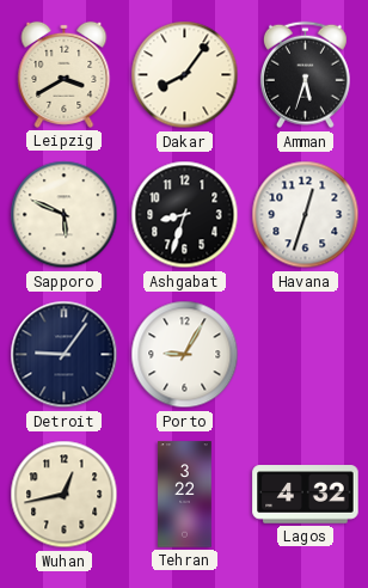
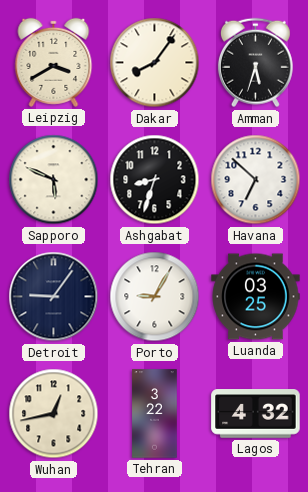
Havana: 12:33 -> 6:52 (256, 180)
Luanda: none -> 03:25 (256, 297)
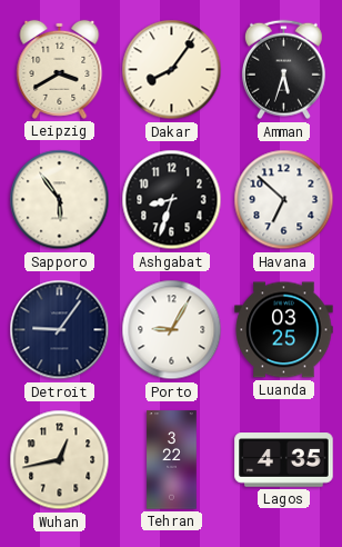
Sapporo: 5:49 -> 5:54 (60, 200)
Lagos: 4:32 -> 4:35 (284, 460)
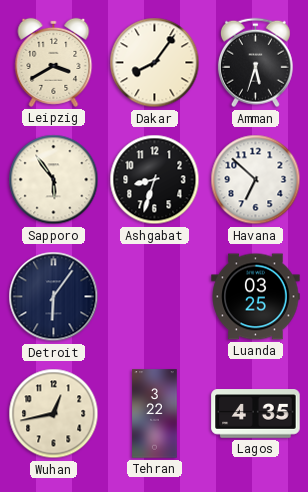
Detroit: 9:06 -> 6:06 (54, 297)
Porto: 9:05 -> none (172, 330)
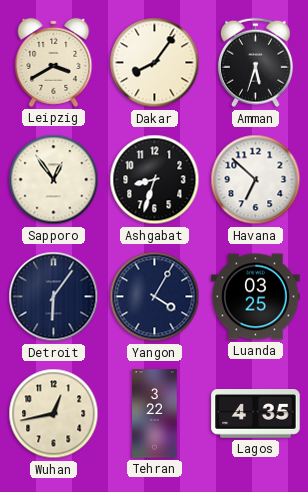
Sapporo: 5:54 -> 12:54 (54, 180)
Yangon: none -> 4:05 (155, 297)
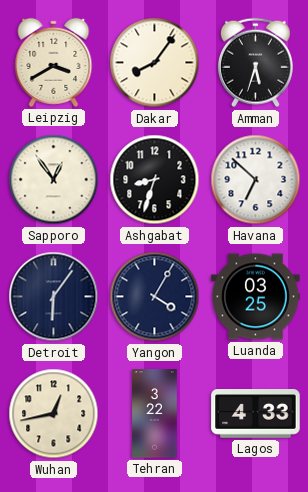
Lagos: 4:35 -> 4:33 (256, 414)
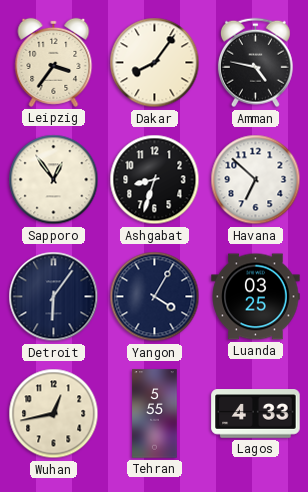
Leipzig: 3:40 -> 3:36 (54, 62)
Amman: 5:33 -> 4:47 (255, 63)
Tehran: 3:22 -> 5:55 (155, 414)
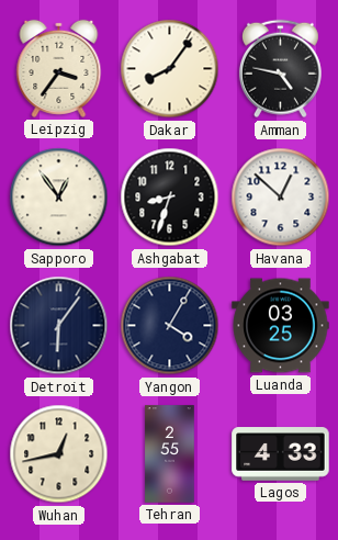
Havana: 6:52 -> 12:52 (281, 198)
Tehran: 5:55 -> 2:55 (170, 454)
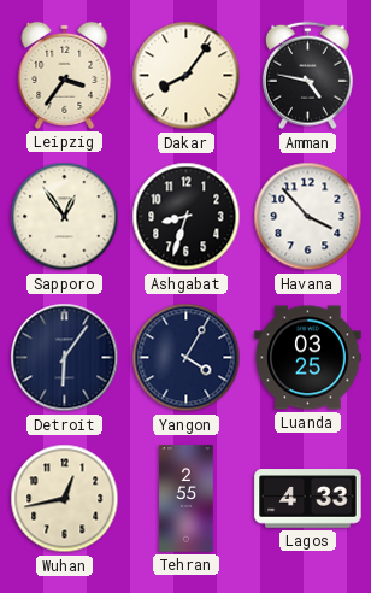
Havana: 12:52 -> 3:53 (308, 217)
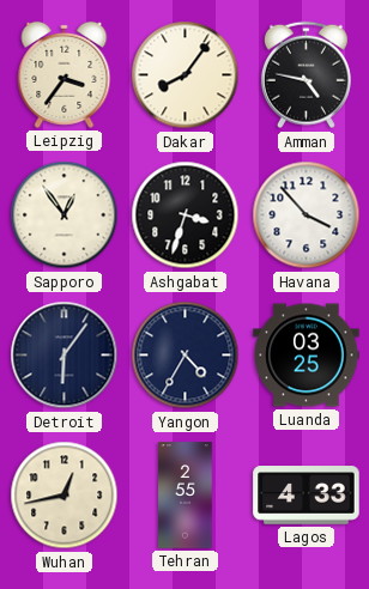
Ashgabat: 8:33 -> 3:33 (186, 215)
Yangon: 4:05 -> 4:35 (186, 356)
